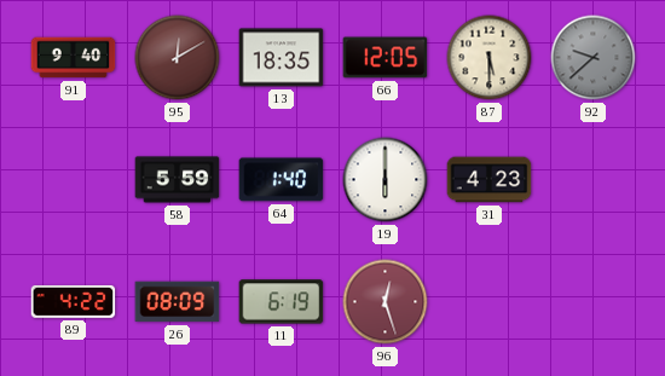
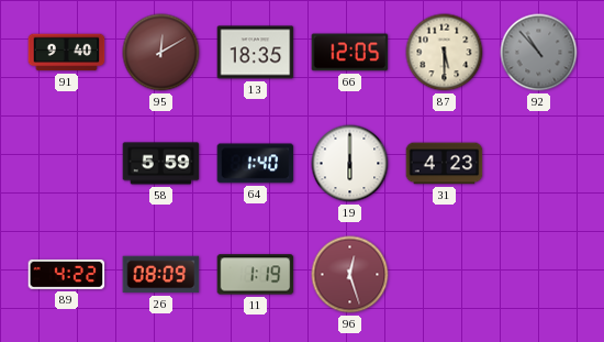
92: 9:38 -> 10:53 (539, 53)
11: 6:19 -> 1:19 (256, 275)
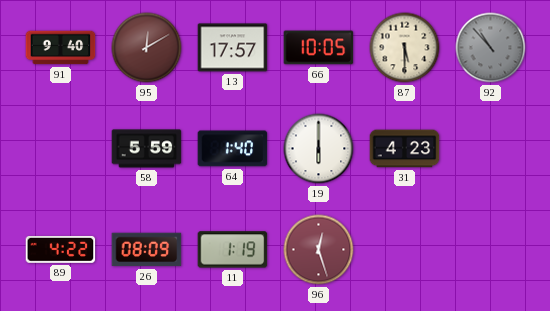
13: 18:35 -> 17:57 (233, 48)
66: 12:05 -> 10:05 (319, 48)
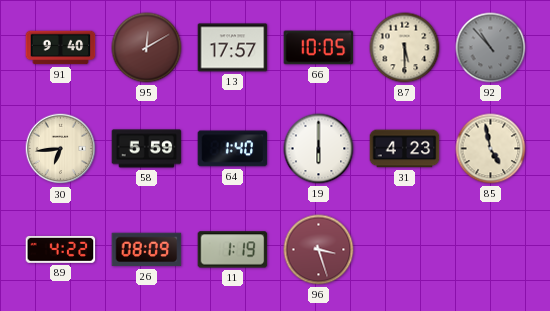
30: none -> 6:44 (61, 149)
85: none -> 4:58 (491, 149)
96: 12:27 -> 3:27 (319, 250)
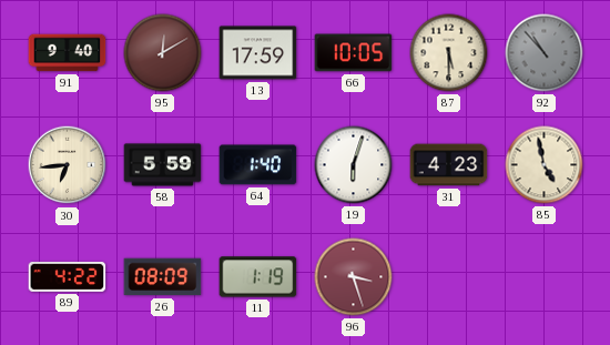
13: 17:57 -> 17:59 (258, 53)
19: 6:00 -> 6:03 (354, 165)
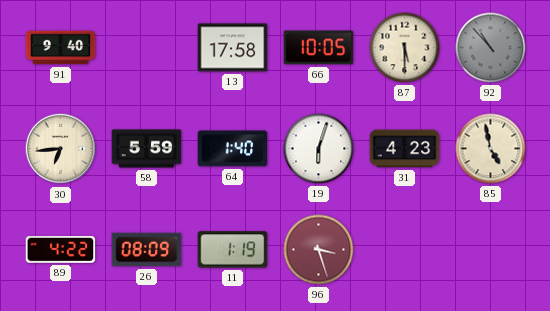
95: 12:10 -> none (163, 53)
13: 17:59 -> 17:58 (233, 48)
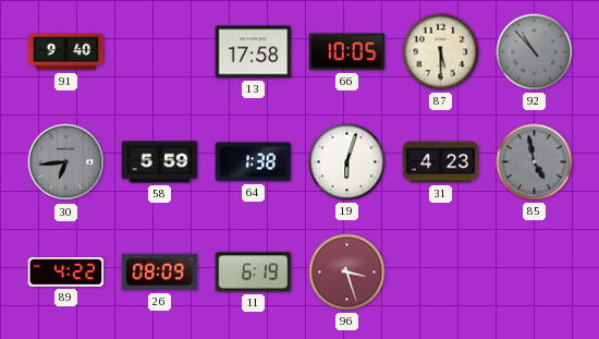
30 dial: cream -> grey (66, 162)
64: 1:40 -> 1:38 (254, 162)
85 dial: cream -> grey (535, 162)
11: 1:19 -> 6:19 (254, 273)
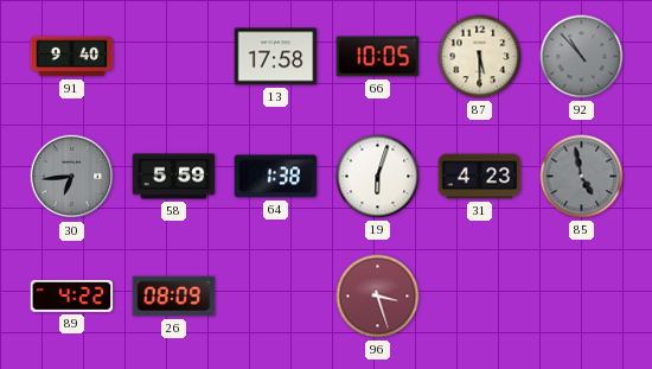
11: 6:19 -> none (254, 273)
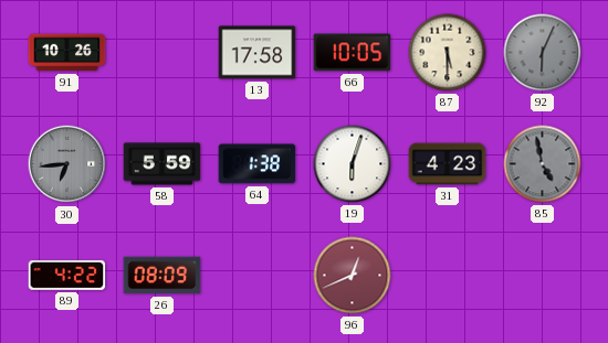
91: 9:40 -> 10:26 (67, 53)
92: 10:53 -> 6:04 (543, 53)
96: 3:27 -> 12:41 (353, 276)
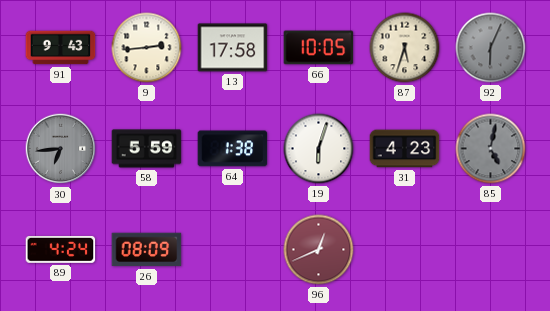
91: 10:26 -> 9:43 (61, 48)
9: none -> 2:44 (147, 48)
87: 5:30 -> 5:33 (405, 48)
85: 4:58 -> 5:02 (491, 149)
89: 4:22 -> 4:24 (61, 250)
